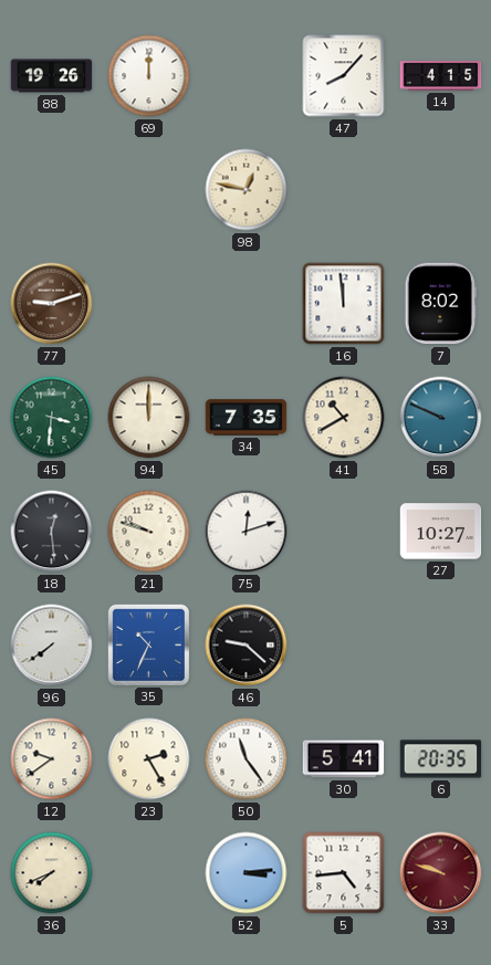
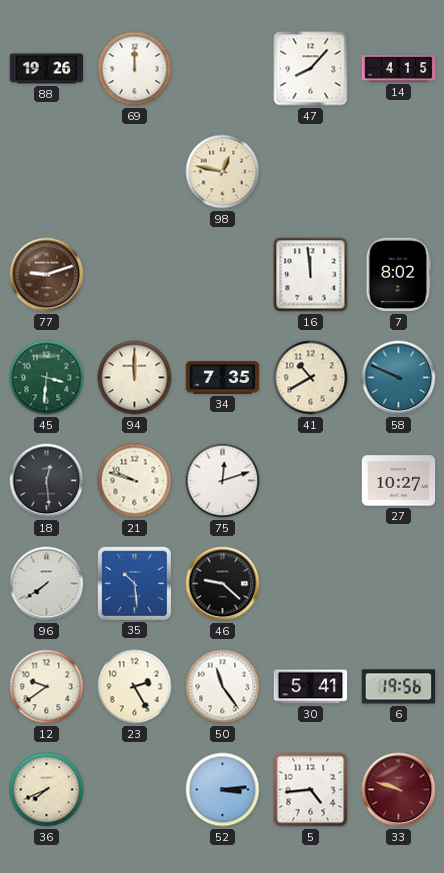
35: 10:34 -> 10:29 (134, 583)
6: 20:35 -> 19:56 (399, 687)
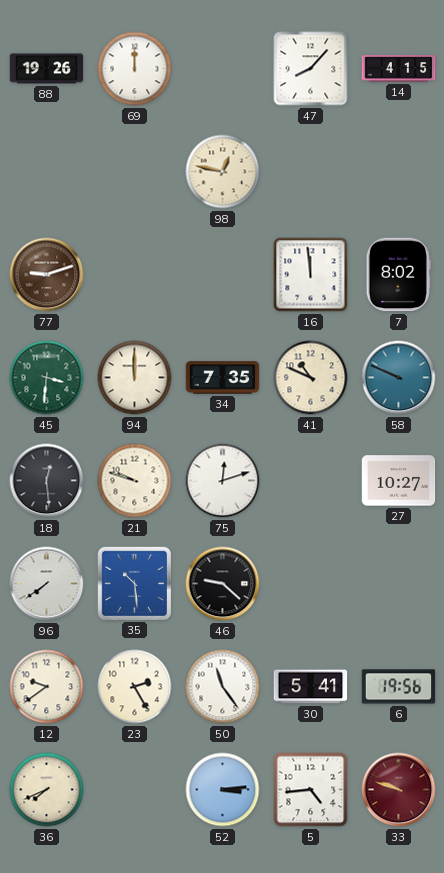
41: 10:40 -> 10:49 (311, 378)
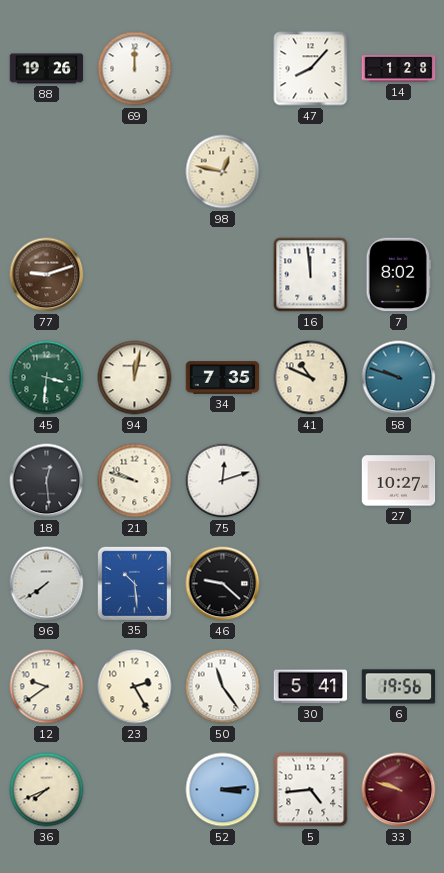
14: 4:15 -> 1:28 (399, 69)
94: 12:00 -> 12:02 (135, 378)
58: 9:49 -> 9:48 (399, 378)
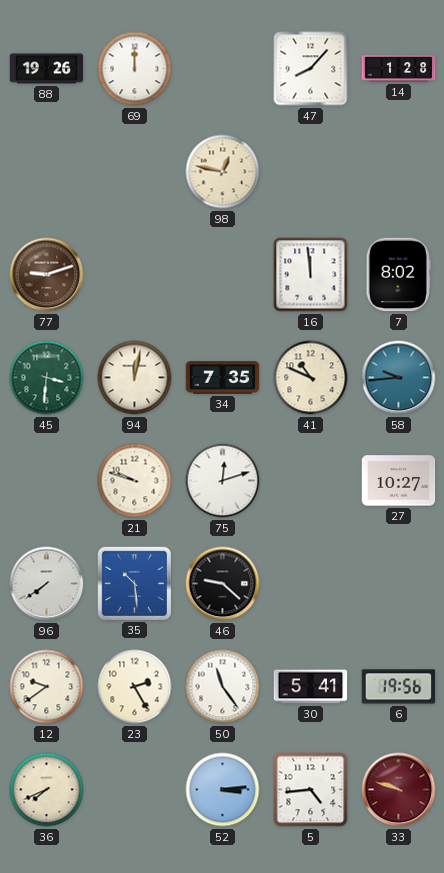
58: 9:48 -> 9:44 (399, 378)
18: 12:29 -> none (47, 481)
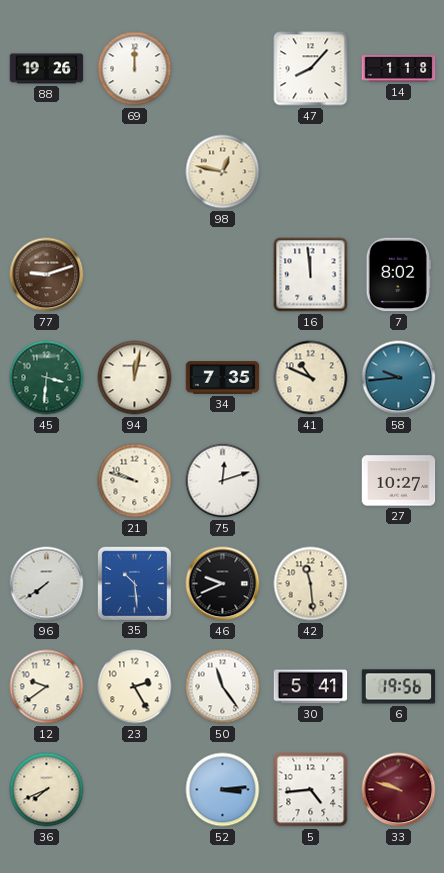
14: 1:28 -> 1:18 (399, 69)
46: 9:22 -> 9:41 (223, 584)
42: none -> 11:29 (311, 584)
